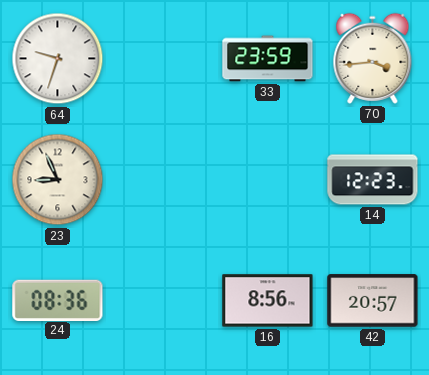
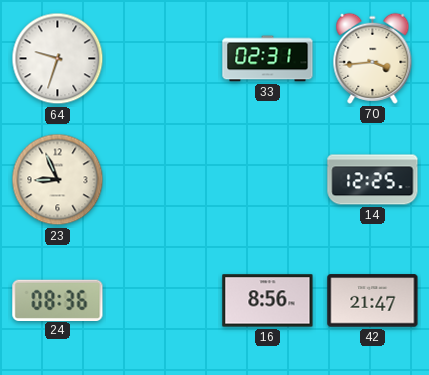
33: 23:59 -> 02:31 (268, 59)
14: 12:23 -> 12:25 (373, 180)
42: 20:57 -> 21:47 (373, 301)
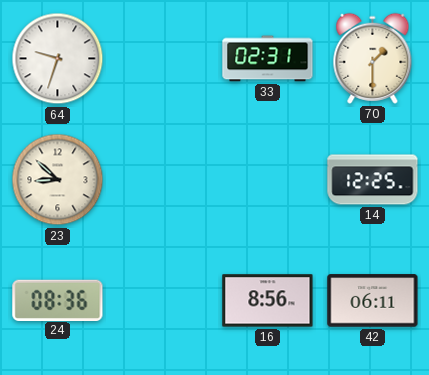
70: 3:44 -> 1:30 (373, 58)
23: 8:56 -> 8:52 (58, 180)
42: 21:47 -> 06:11 (373, 301)
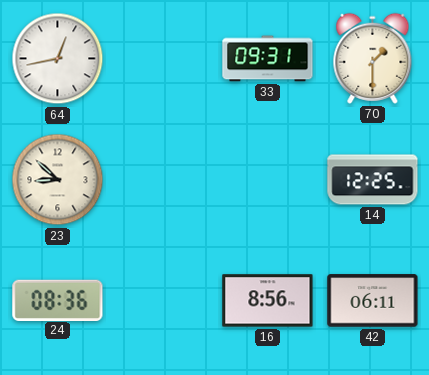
64: 9:33 -> 12:43 (58, 59)
33: 02:31 -> 09:31 (268, 59)
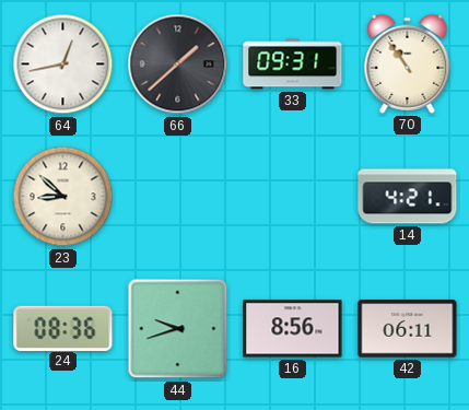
66: none -> 1:38 (178, 65)
70: 1:30 -> 10:54 (408, 63)
14: 12:25 -> 4:21 (408, 197)
44: none -> 9:42 (178, 329)
